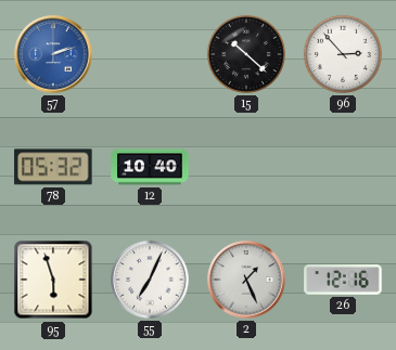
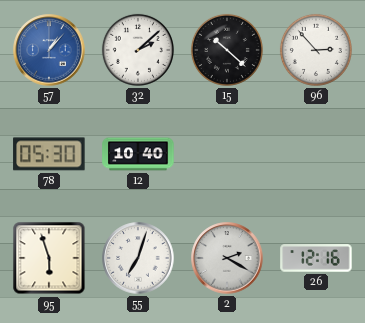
57: 2:12 -> 1:07 (49, 50)
32: none -> 2:08 (138, 50)
78: 05:32 -> 05:30 (49, 154)
55: 7:04 -> 7:03 (138, 258)
2: 1:26 -> 2:20 (227, 258)
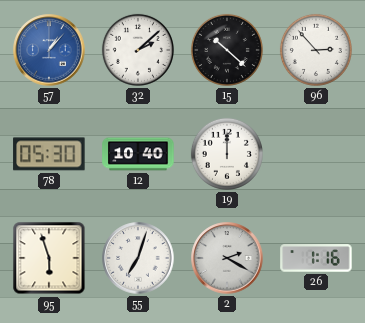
19: none -> 12:00 (227, 154)
26: 12:16 -> 1:16 (316, 258)
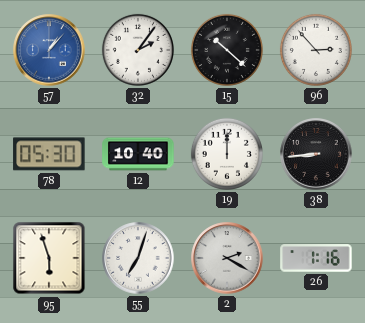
32: 2:08 -> 2:06 (138, 50)
38: none -> 8:44 (316, 154)
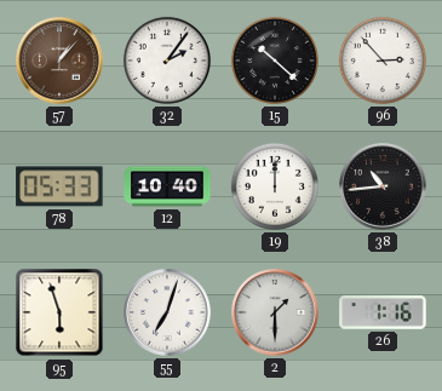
57 dial: blue -> brown (59, 61)
78: 05:30 -> 05:33 (59, 186)
38: 8:44 -> 10:44 (383, 186)
2: 2:20 -> 1:30 (275, 312)
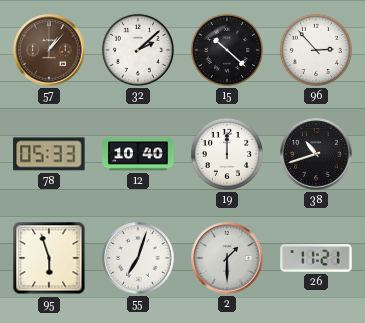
32: 2:06 -> 2:08 (138, 50)
38: 10:44 -> 10:42 (316, 154)
26: 1:16 -> 11:21 (316, 258)
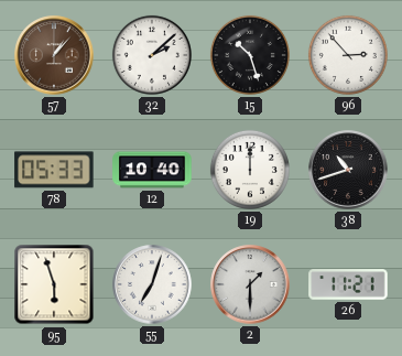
15: 10:22 -> 10:27 (250, 55)
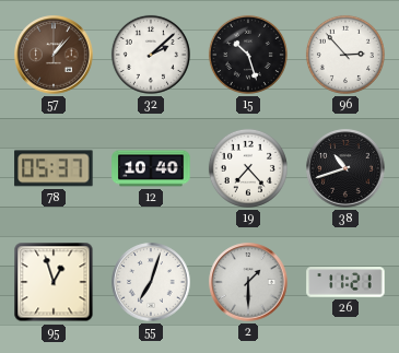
78: 05:33 -> 05:37 (54, 168)
19: 12:00 -> 7:23 (248, 168)
95: 5:57 -> 12:57 (54, 282)
